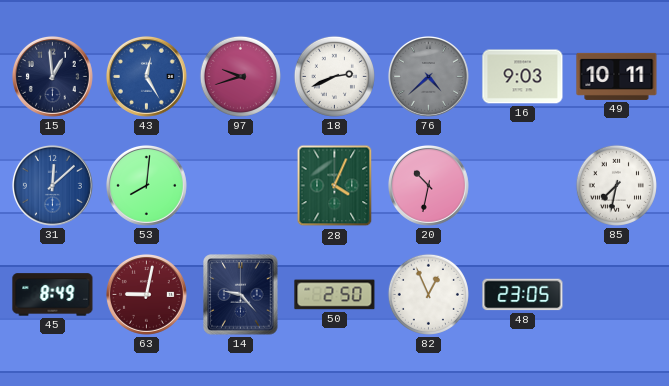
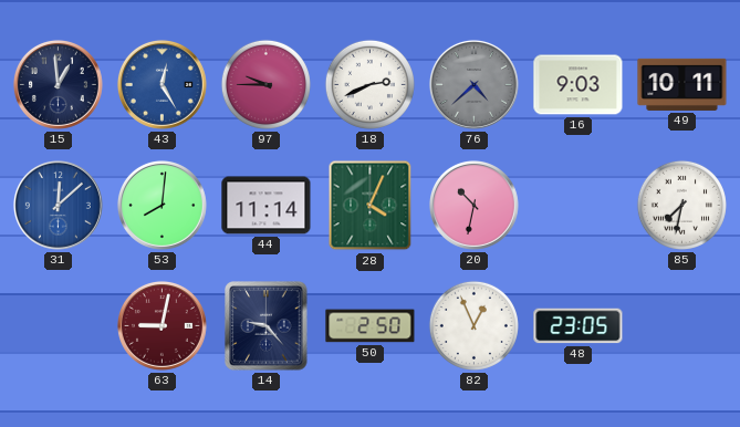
97: 9:42 -> 9:45 (265, 84)
44: none -> 11:14 (267, 206)
45: 8:49 -> none (53, 295)
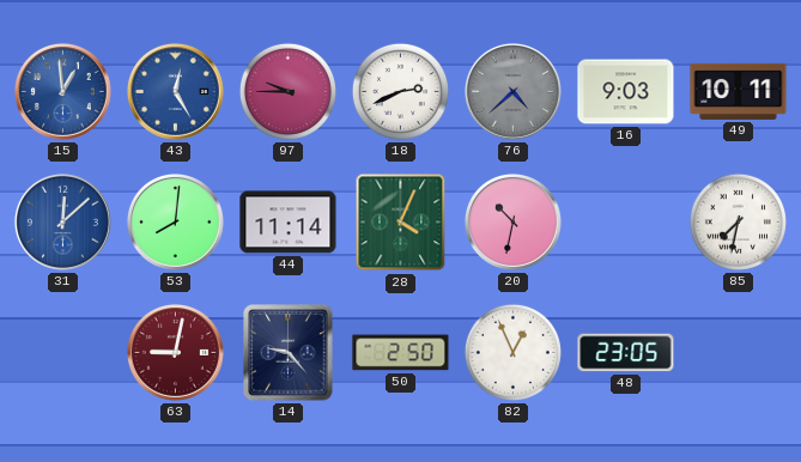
15 dial: navy -> blue (62, 91)
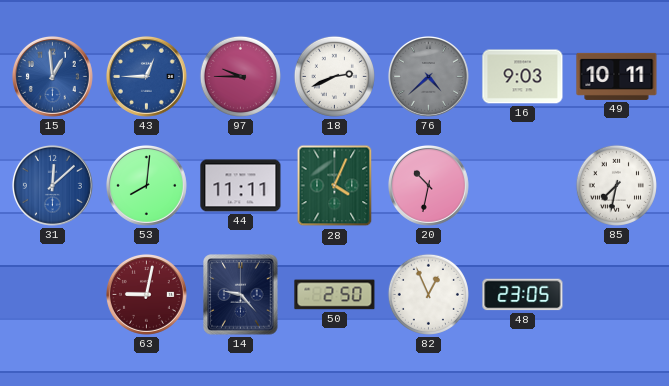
43: 12:25 -> 12:45 (146, 76)
44: 11:14 -> 11:11 (241, 186)
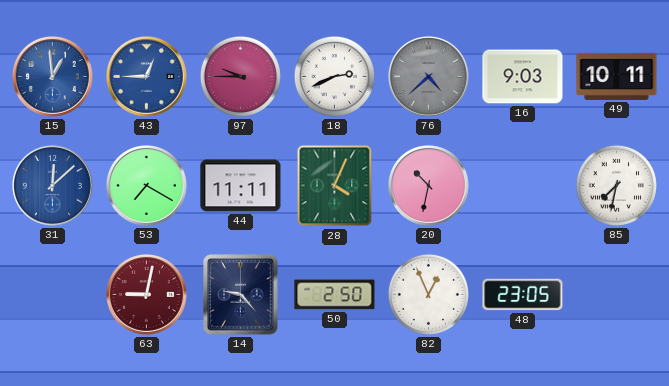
53: 8:01 -> 7:20 (146, 185)
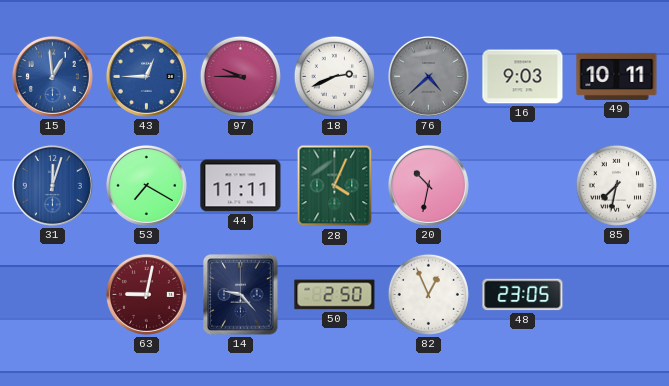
31: 12:08 -> 12:03 (52, 185)
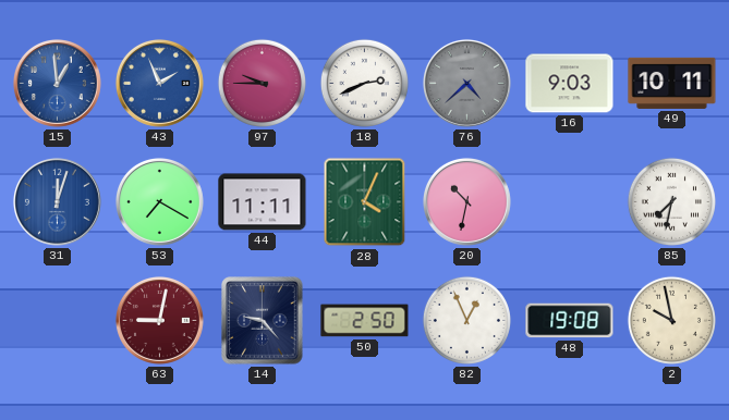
43: 12:45 -> 1:56 (159, 83)
48: 23:05 -> 19:08 (570, 321)
2: none -> 9:58 (671, 320)
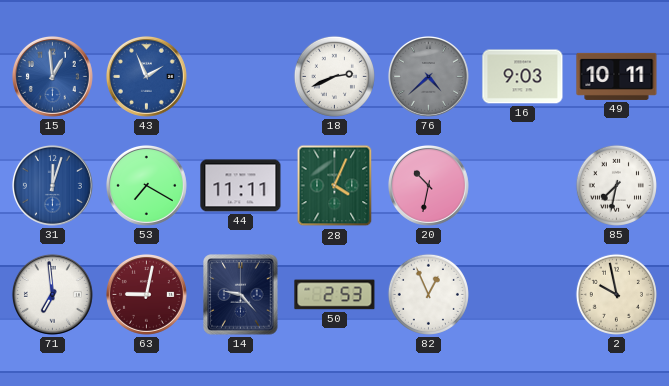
97: 9:45 -> none (262, 83)
71: none -> 6:59 (52, 294)
50: 2:50 -> 2:53 (335, 295)
48: 19:08 -> none (570, 321)
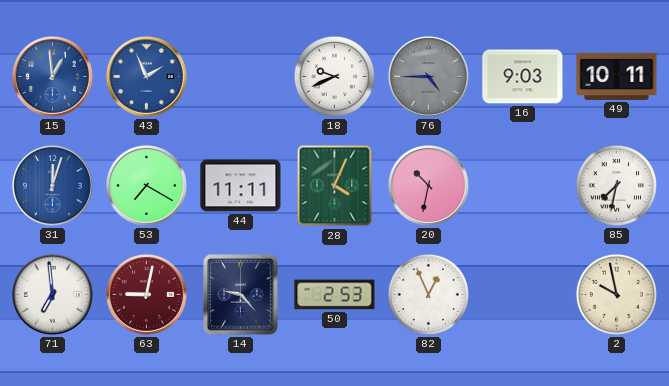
18: 2:41 -> 9:41 (334, 76)
76: 4:38 -> 4:45 (428, 76)
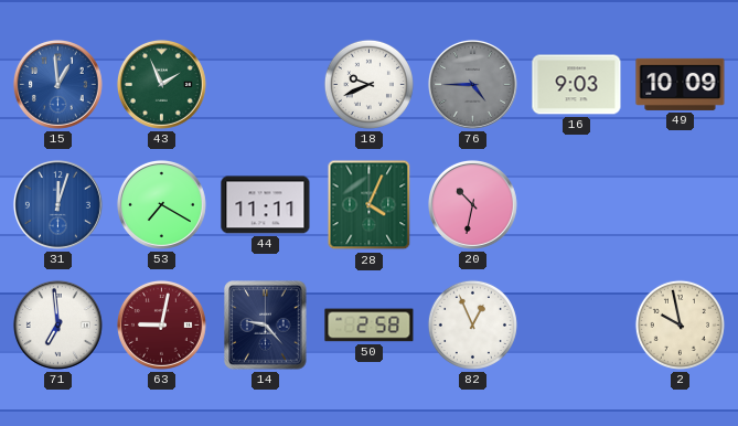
43 dial: blue -> green (161, 84)
49: 10:11 -> 10:09 (681, 84)
85: 7:32 -> none (616, 185)
50: 2:53 -> 2:58 (370, 326)
